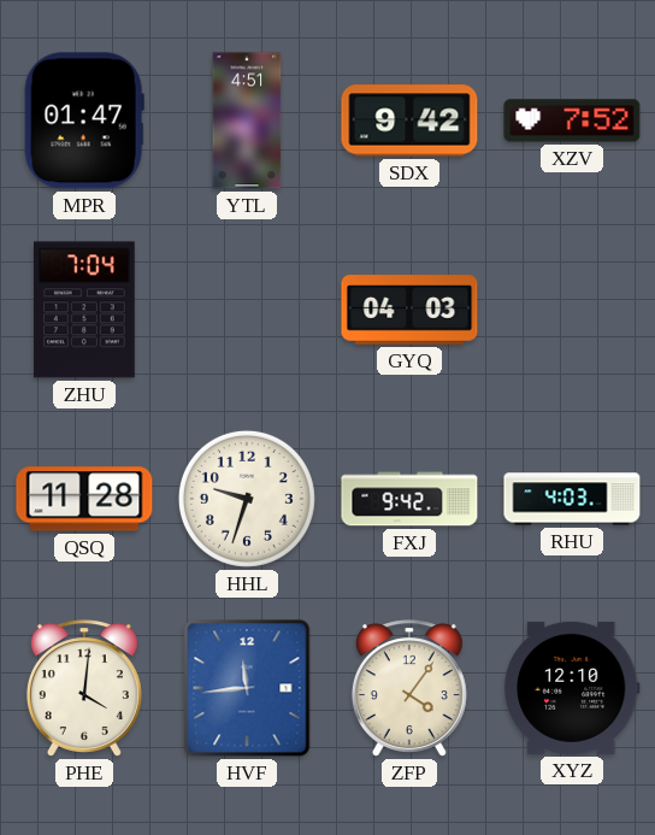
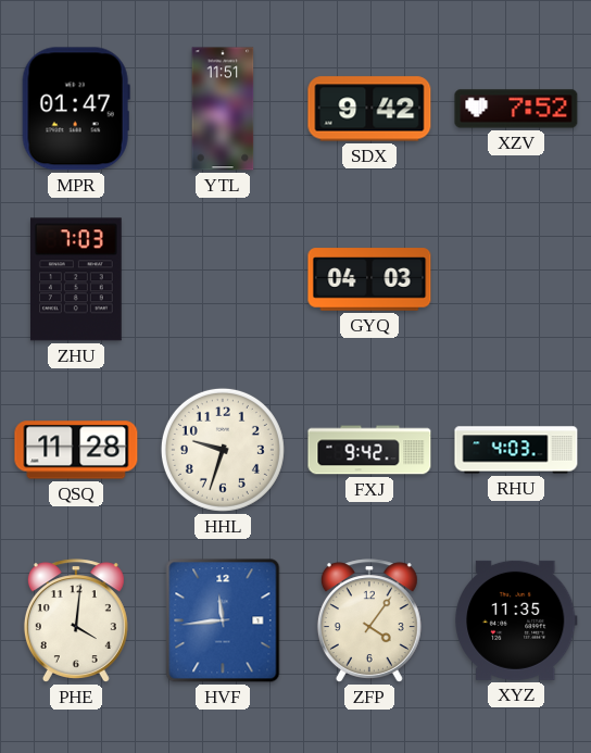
YTL: 4:51 -> 11:51 (223, 109)
ZHU: 7:04 -> 7:03 (76, 279)
XYZ: 12:10 -> 11:35 (516, 620)
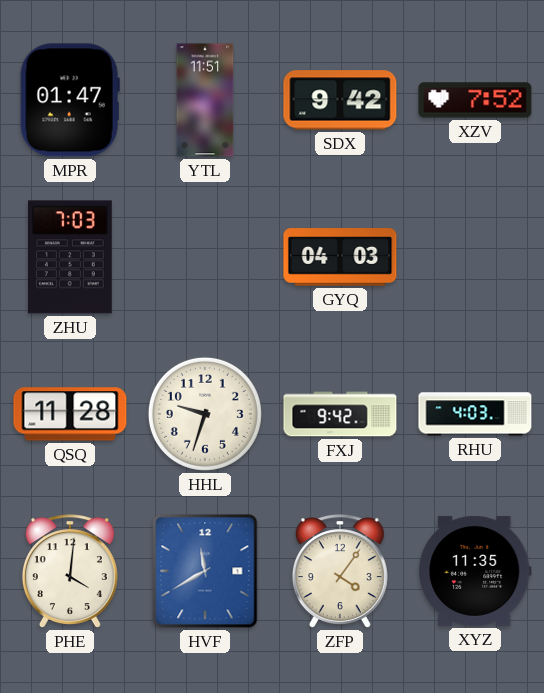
HVF: 11:44 -> 11:40 (205, 571)
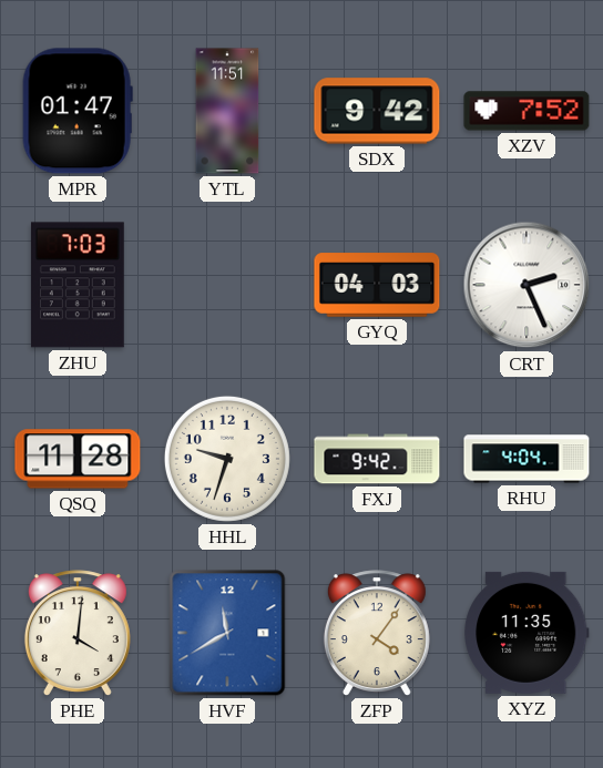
CRT: none -> 2:26 (527, 285)
RHU: 4:03 -> 4:04 (527, 459)
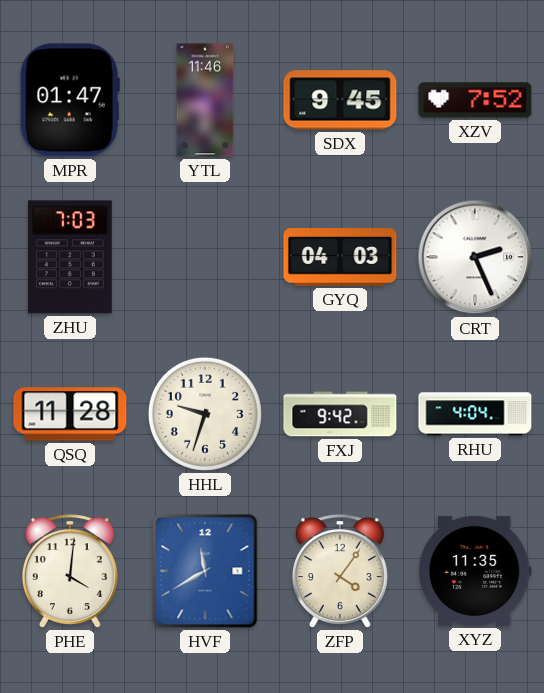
YTL: 11:51 -> 11:46 (205, 100)
SDX: 9:42 -> 9:45 (340, 100)
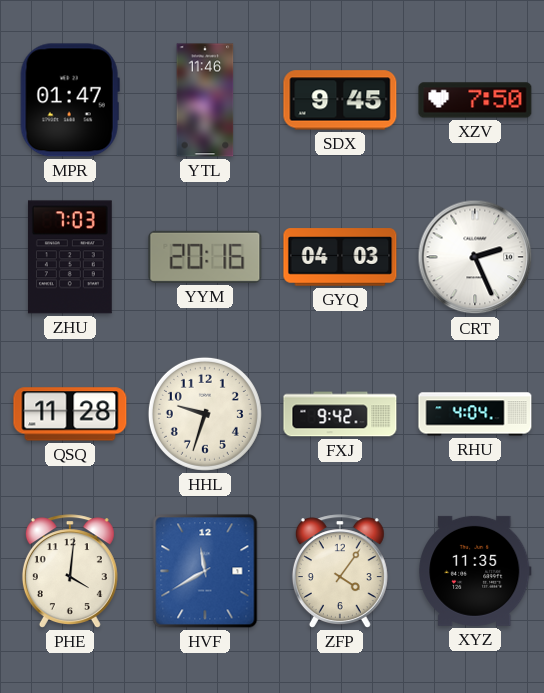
XZV: 7:52 -> 7:50 (475, 100)
YYM: none -> 20:16 (205, 257)
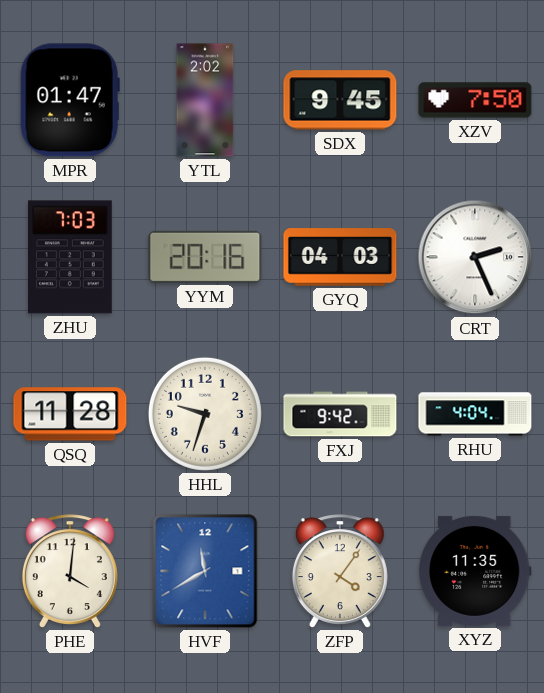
YTL: 11:46 -> 2:02 (205, 100)
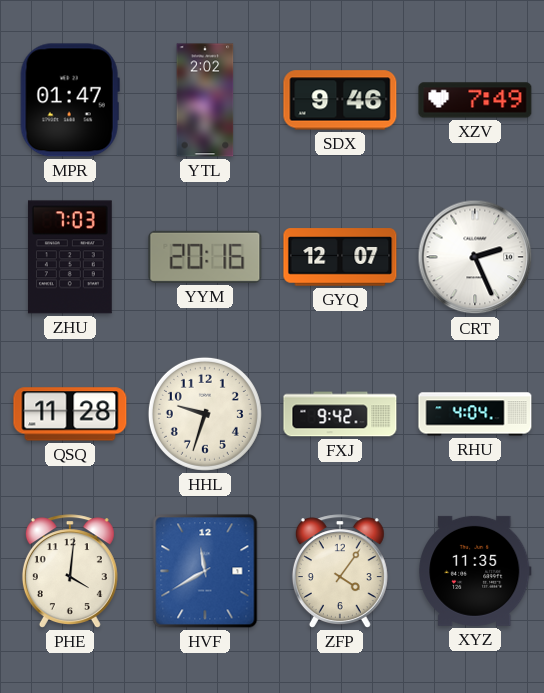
SDX: 9:45 -> 9:46 (340, 100)
XZV: 7:50 -> 7:49 (475, 100)
GYQ: 04:03 -> 12:07 (340, 257)
